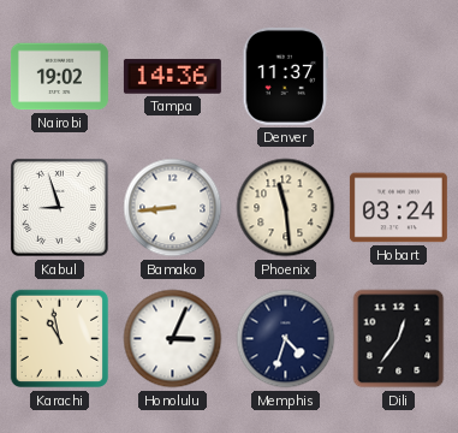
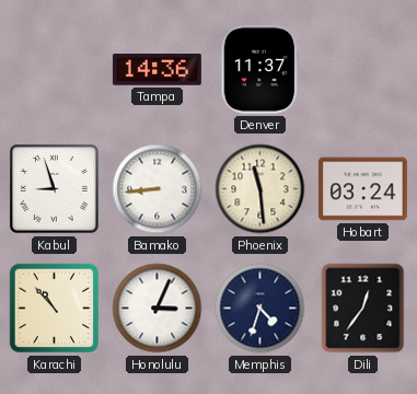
Nairobi: 19:02 -> none (59, 77)
Karachi: 10:58 -> 10:53 (55, 309)
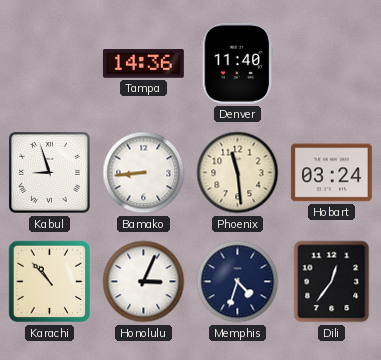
Denver: 11:37 -> 11:40 (238, 63)
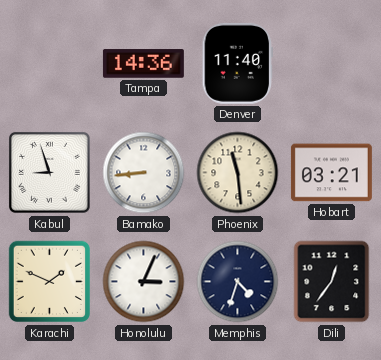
Hobart: 03:24 -> 03:21 (331, 173)
Karachi: 10:53 -> 1:49 (50, 282)
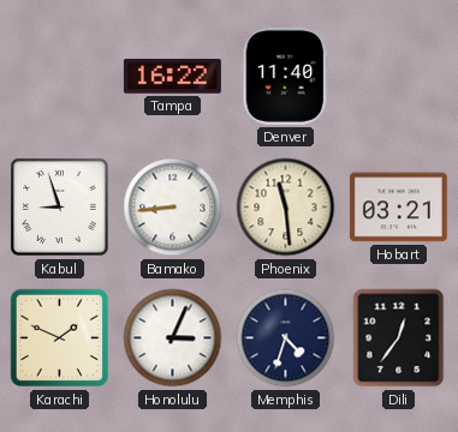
Tampa: 14:36 -> 16:22 (172, 77)
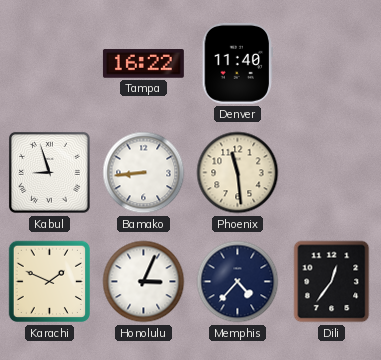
Hobart: 03:21 -> none (398, 208)
Memphis: 4:33 -> 4:37 (238, 282)
